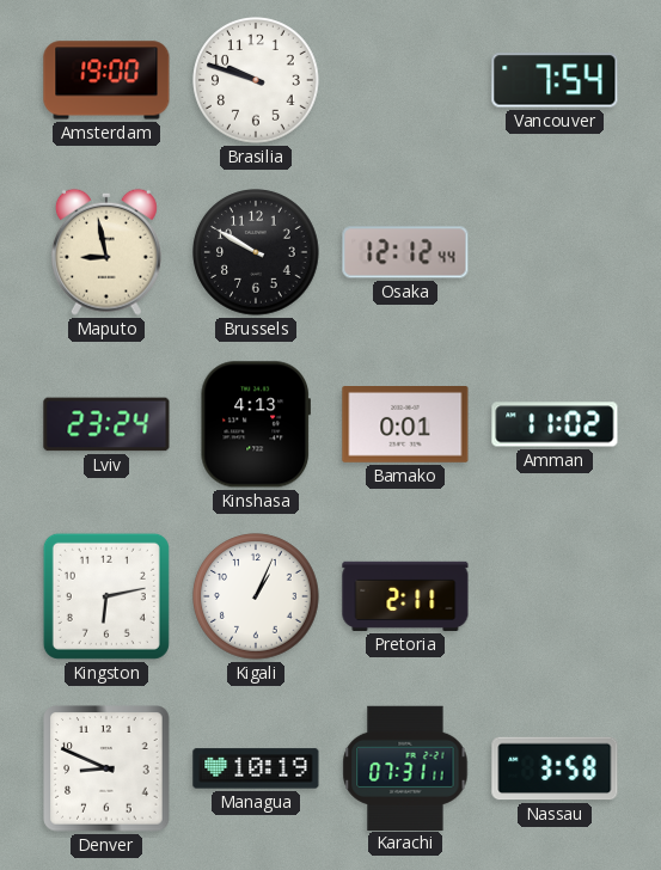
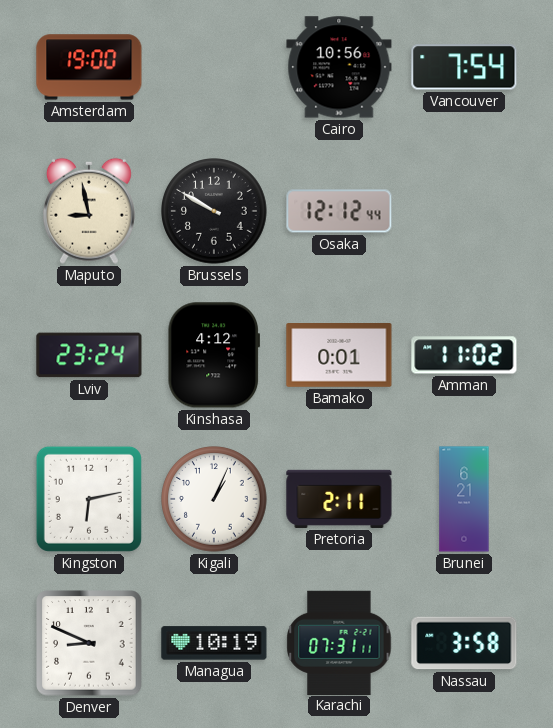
Brasilia: 9:48 -> none (256, 80)
Cairo: none -> 10:56 (339, 67)
Kinshasa: 4:13 -> 4:12 (213, 355)
Brunei: none -> 6:21 (464, 499)
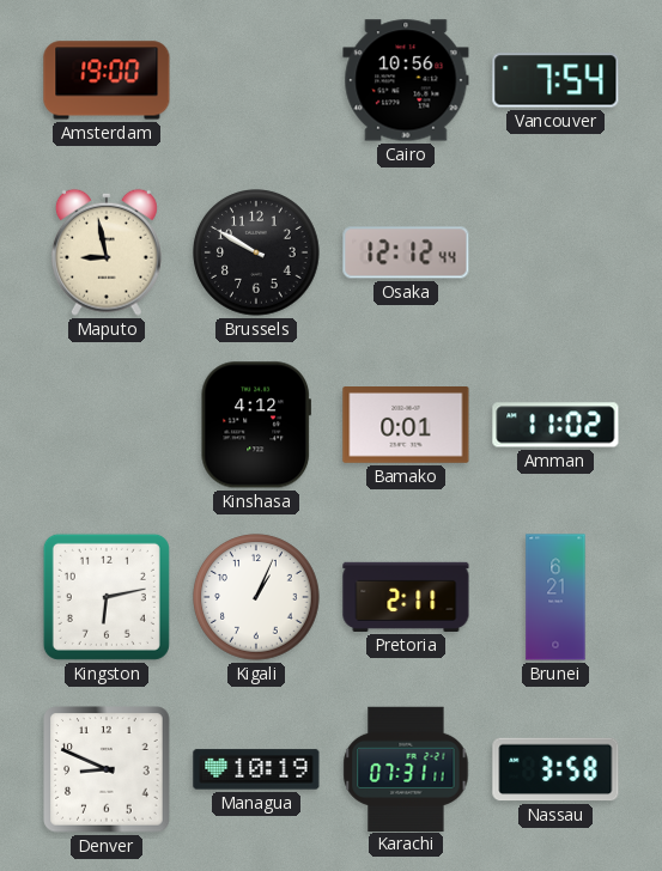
Lviv: 23:24 -> none (89, 355)
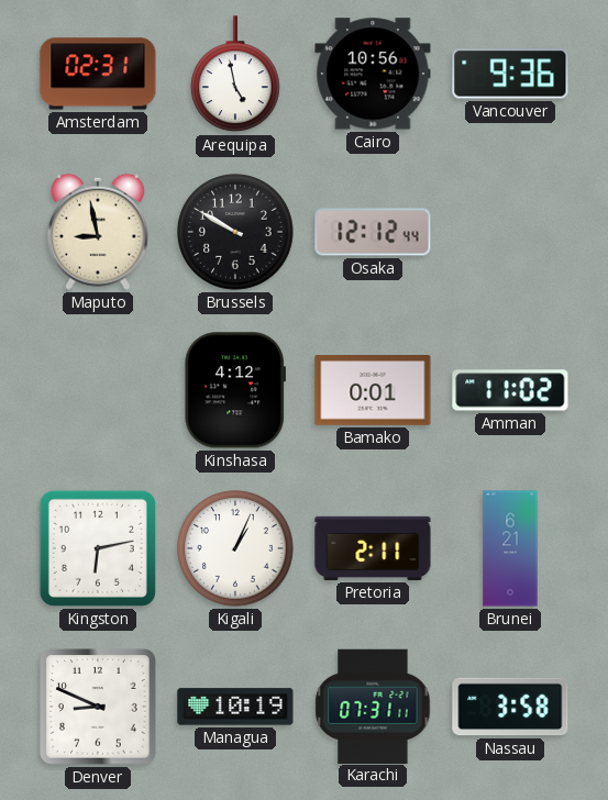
Amsterdam: 19:00 -> 02:31 (98, 74)
Arequipa: none -> 4:58 (236, 75)
Vancouver: 7:54 -> 9:36 (510, 74)
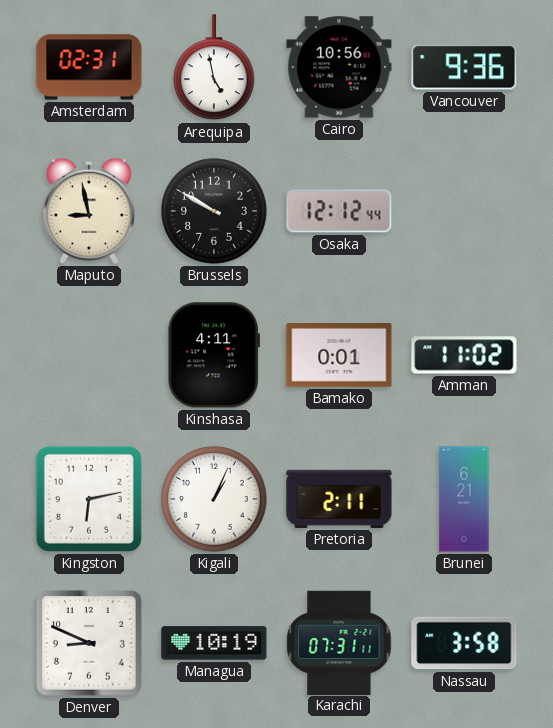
Kinshasa: 4:12 -> 4:11 (213, 355)
